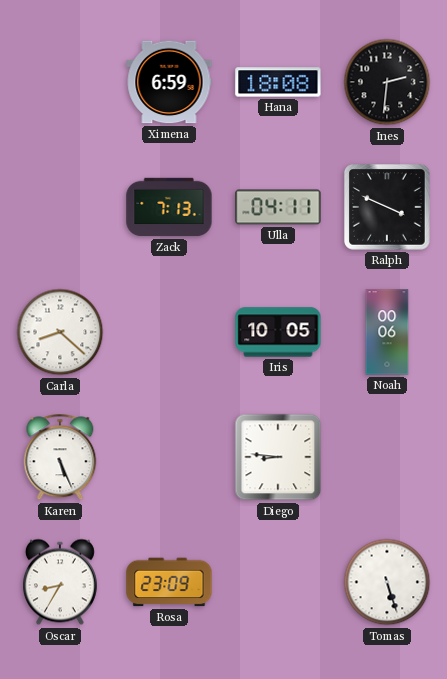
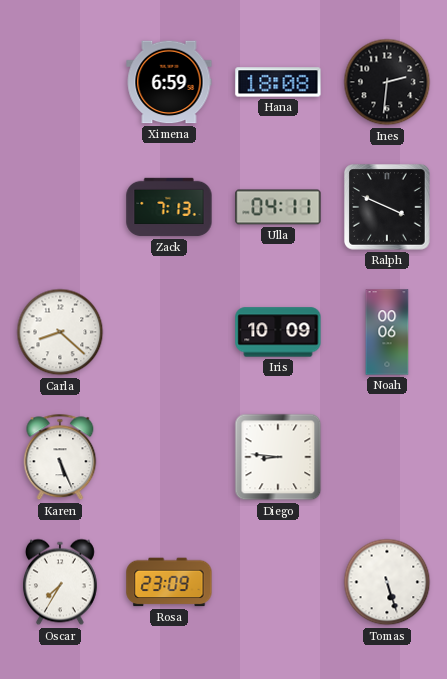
Iris: 10:05 -> 10:09 (278, 332)
Oscar: 8:35 -> 7:35 (60, 582)
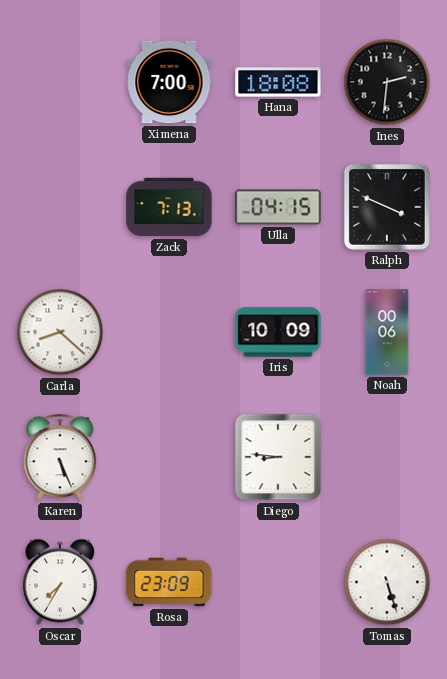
Ximena: 6:59 -> 7:00 (169, 82)
Ulla: 04:11 -> 04:15 (278, 207)
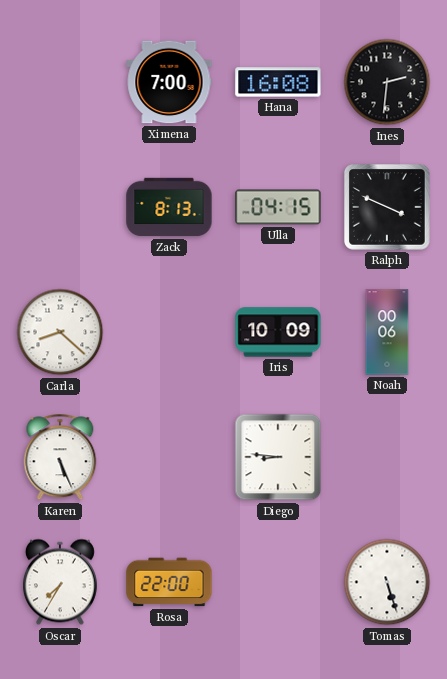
Hana: 18:08 -> 16:08 (278, 82)
Zack: 7:13 -> 8:13 (169, 207)
Rosa: 23:09 -> 22:00 (169, 582)
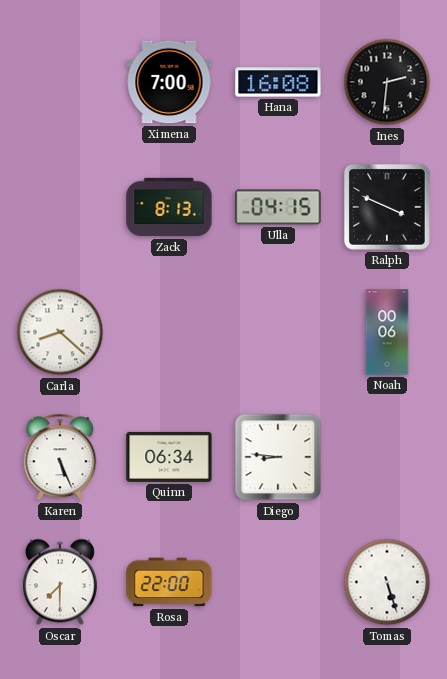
Iris: 10:09 -> none (278, 332)
Quinn: none -> 06:34 (169, 457)
Oscar: 7:35 -> 7:30 (60, 582)
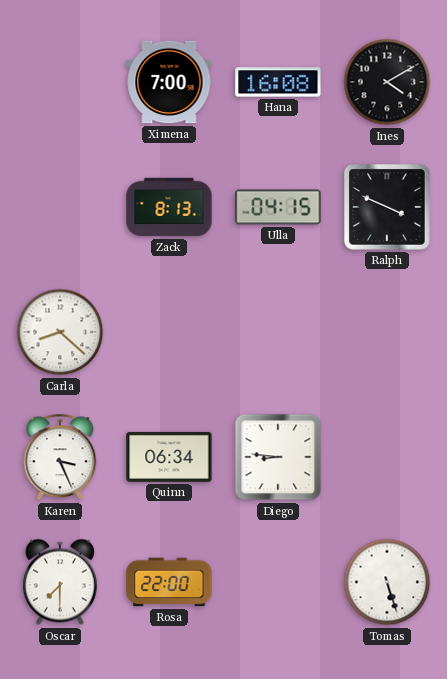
Ines: 2:31 -> 4:10 (387, 82)
Noah: 00:06 -> none (387, 332)
Karen: 5:26 -> 3:26 (60, 457)
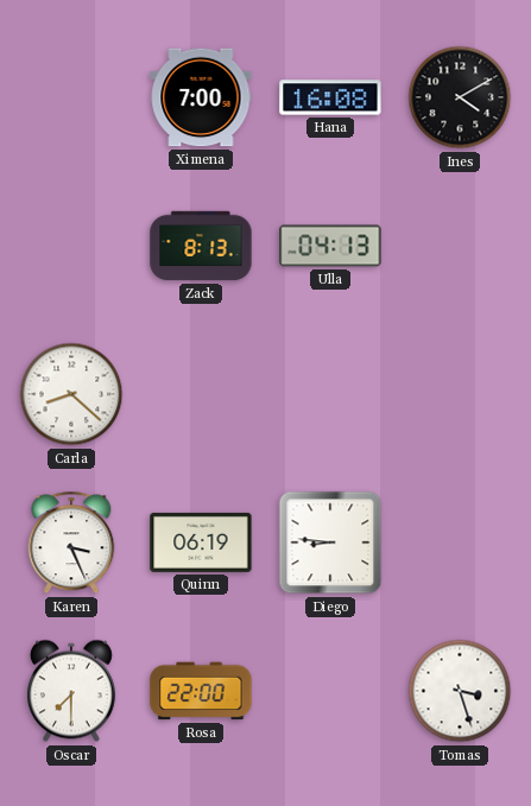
Ulla: 04:15 -> 04:13 (330, 246)
Ralph: 3:49 -> none (387, 208)
Quinn: 06:34 -> 06:19 (201, 542)
Tomas: 5:27 -> 3:27 (460, 691)
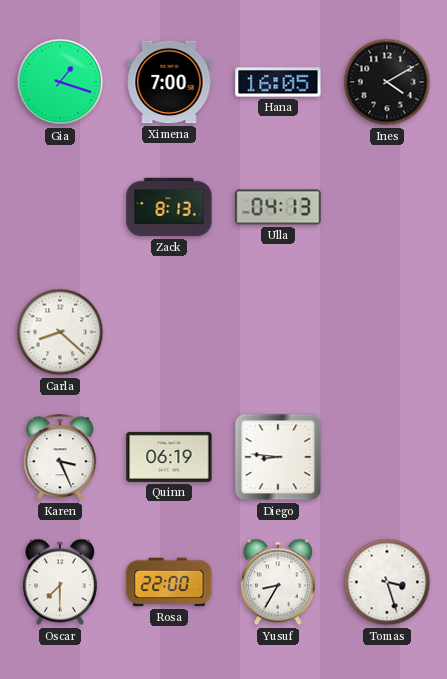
Gia: none -> 1:18 (60, 82)
Hana: 16:08 -> 16:05 (278, 82)
Yusuf: none -> 8:35 (278, 582)
